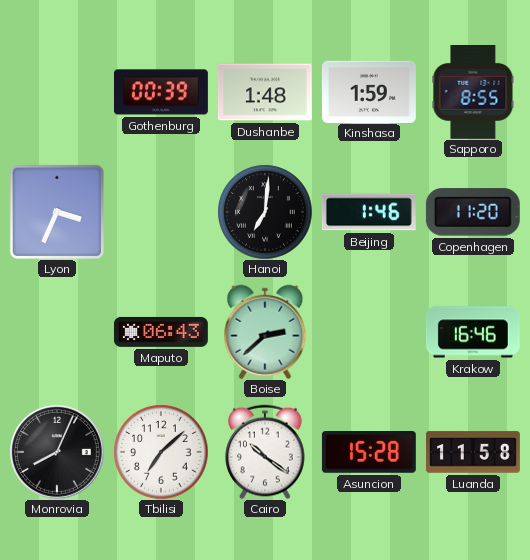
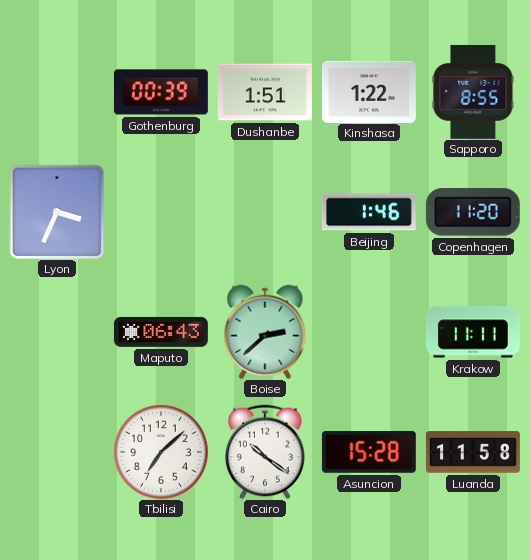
Dushanbe: 1:48 -> 1:51 (265, 92)
Kinshasa: 1:59 -> 1:22 (369, 91)
Hanoi: 7:01 -> none (265, 212)
Krakow: 16:46 -> 11:11 (473, 332)
Monrovia: 8:04 -> none (57, 452)
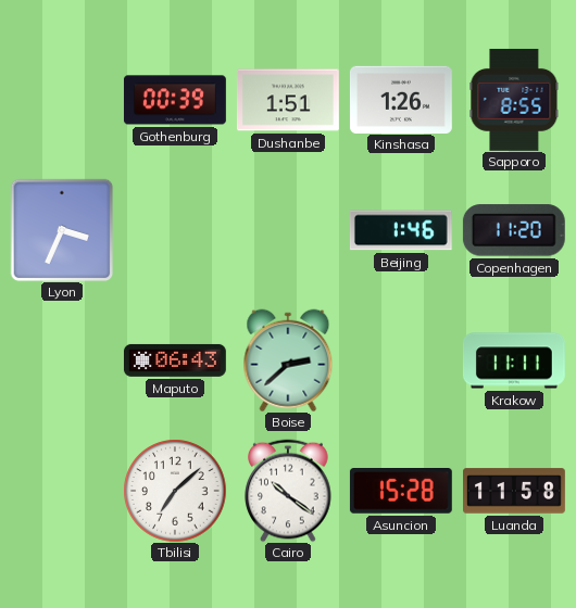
Kinshasa: 1:22 -> 1:26 (401, 99)
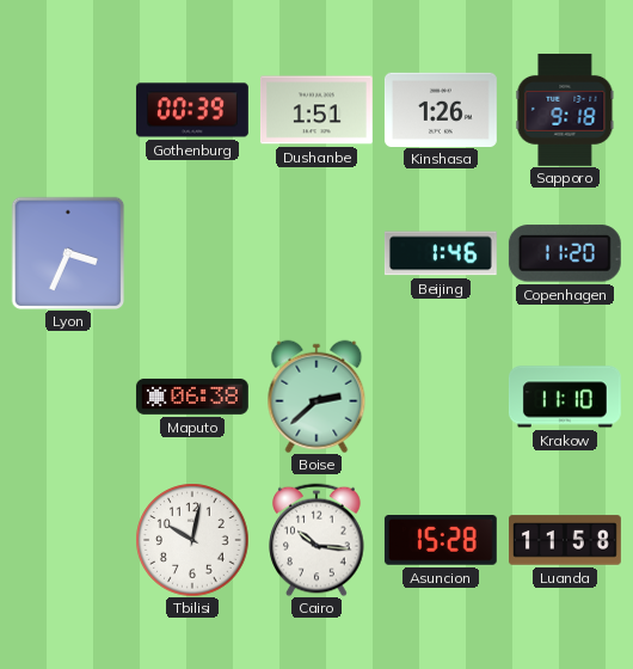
Sapporo: 8:55 -> 9:18 (565, 110)
Maputo: 06:43 -> 06:38 (192, 397)
Krakow: 11:11 -> 11:10 (565, 397)
Tbilisi: 7:08 -> 10:02 (192, 540)
Cairo: 10:21 -> 10:16 (316, 540)
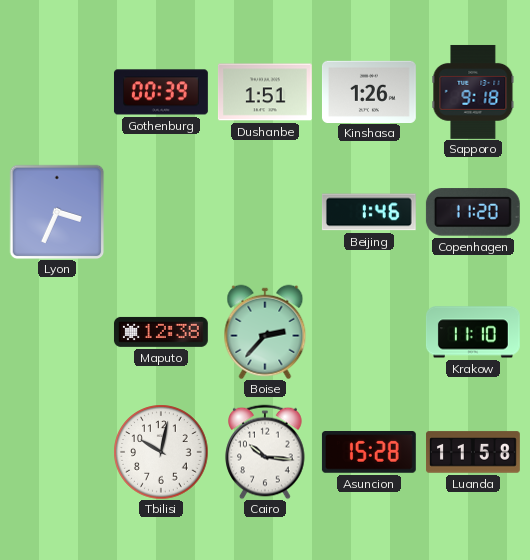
Maputo: 06:38 -> 12:38 (161, 332)
Boise: 2:38 -> 2:37 (265, 332)
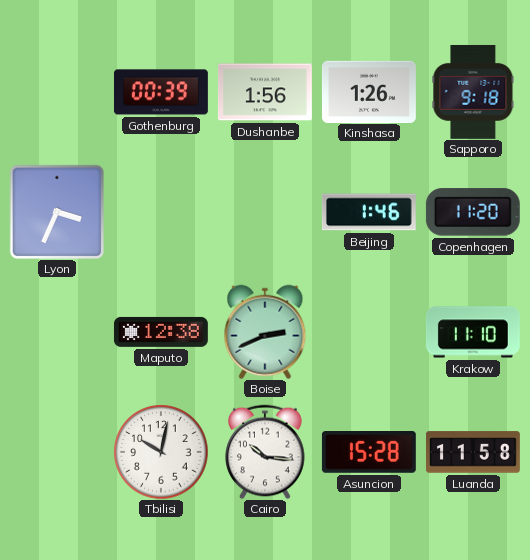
Dushanbe: 1:51 -> 1:56 (265, 92)
Boise: 2:37 -> 2:41 (265, 332)
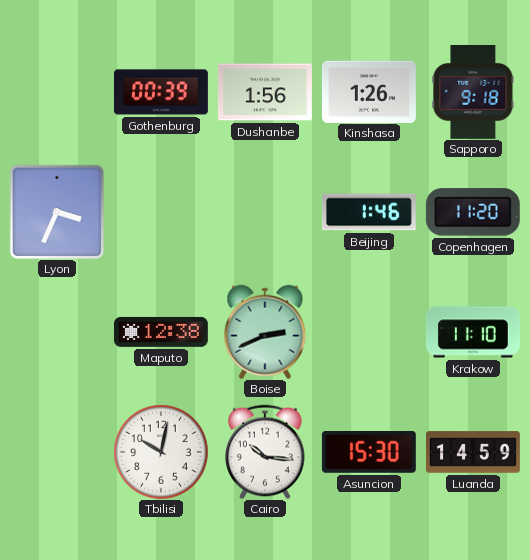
Asuncion: 15:28 -> 15:30 (369, 453)
Luanda: 11:58 -> 14:59 (474, 452)
